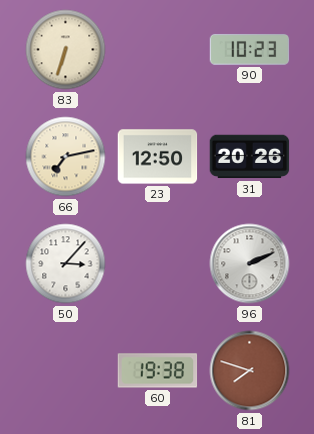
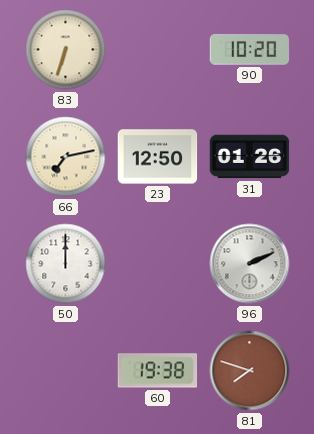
90: 10:23 -> 10:20 (250, 49)
31: 20:26 -> 01:26 (250, 157)
50: 3:07 -> 12:00 (66, 264)
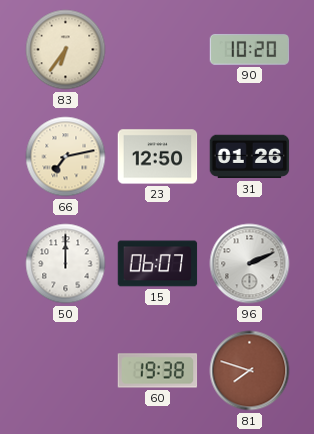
83: 6:33 -> 6:36 (66, 50)
15: none -> 06:07 (158, 264)
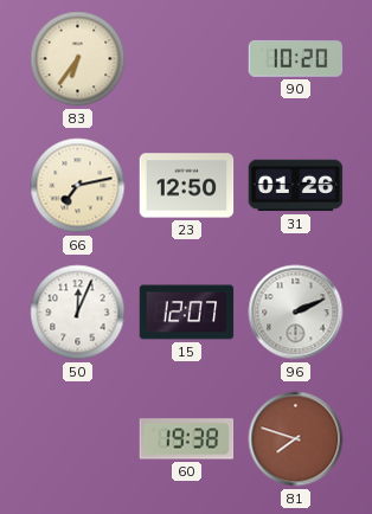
50: 12:00 -> 12:04 (78, 313)
15: 06:07 -> 12:07 (187, 313)
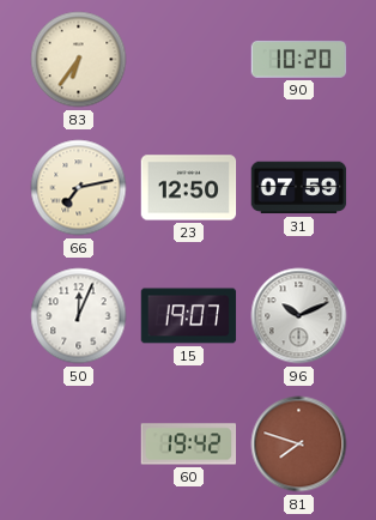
31: 01:26 -> 07:59 (299, 188)
15: 12:07 -> 19:07 (189, 316)
96: 2:11 -> 10:11 (299, 316)
60: 19:38 -> 19:42 (189, 445)
